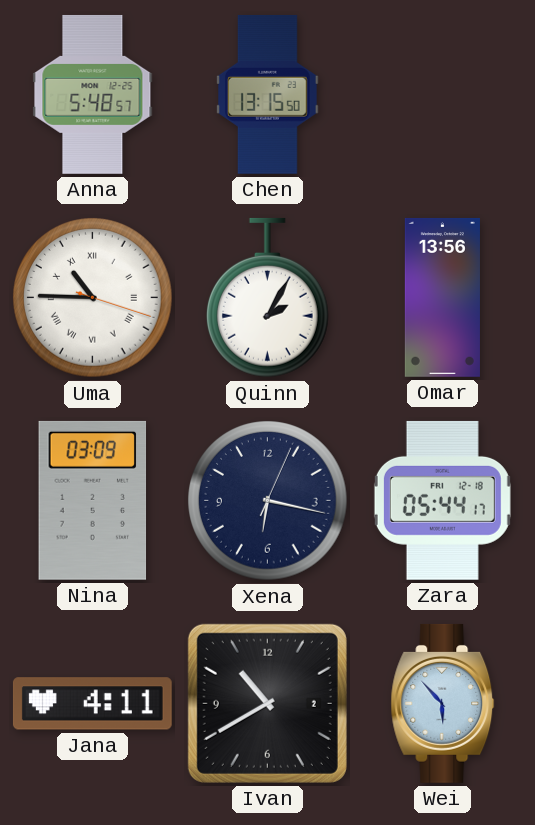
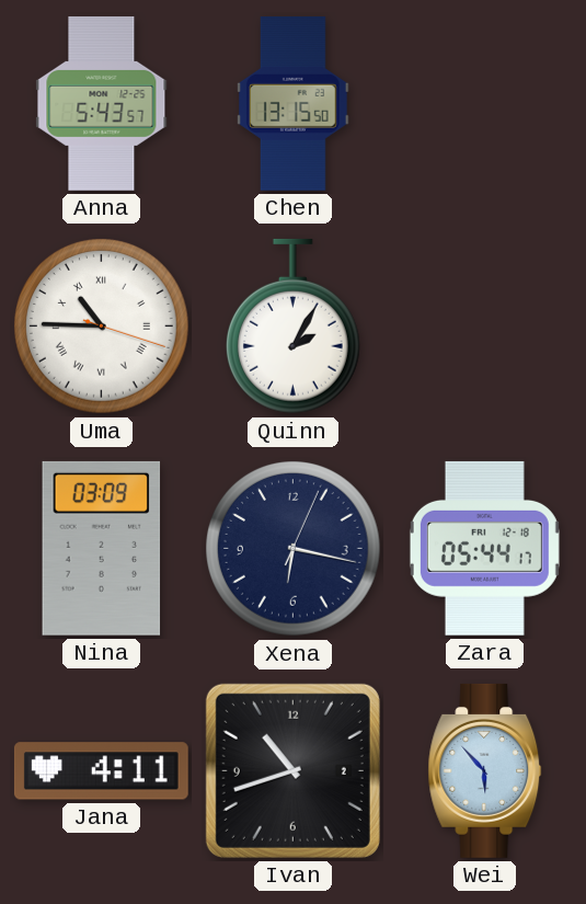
Anna: 5:48 -> 5:43 (102, 103)
Omar: 13:56 -> none (442, 297)
Ivan: 10:40 -> 10:42 (292, 770)
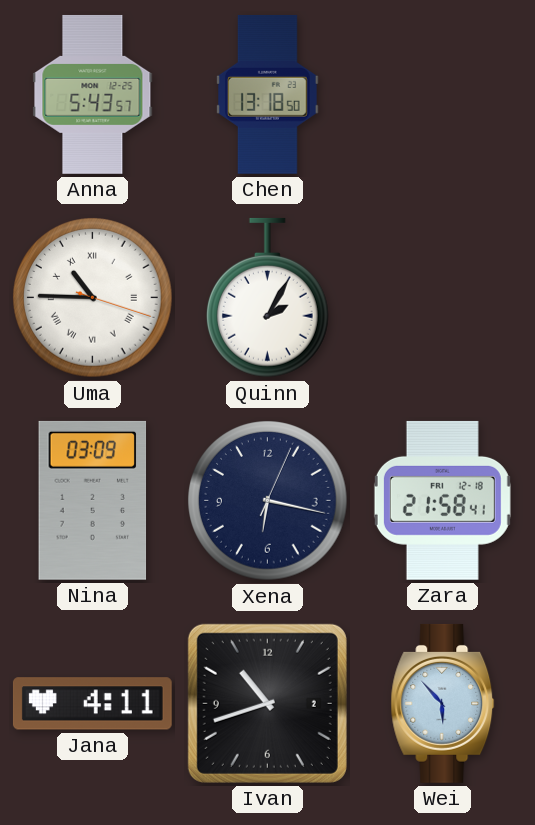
Chen: 13:15 -> 13:18 (268, 94)
Zara: 05:44 -> 21:58 (442, 500)
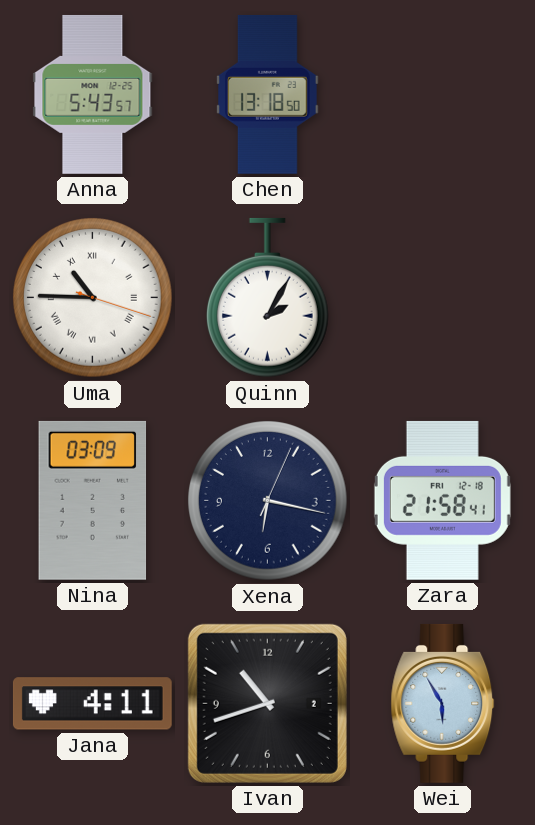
Wei: 5:53 -> 5:55 (443, 703)
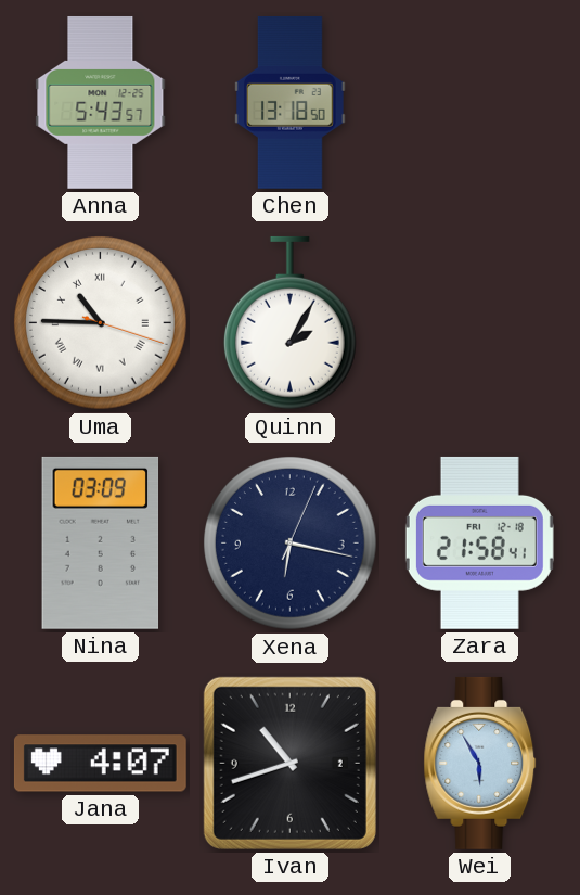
Jana: 4:11 -> 4:07 (100, 764)
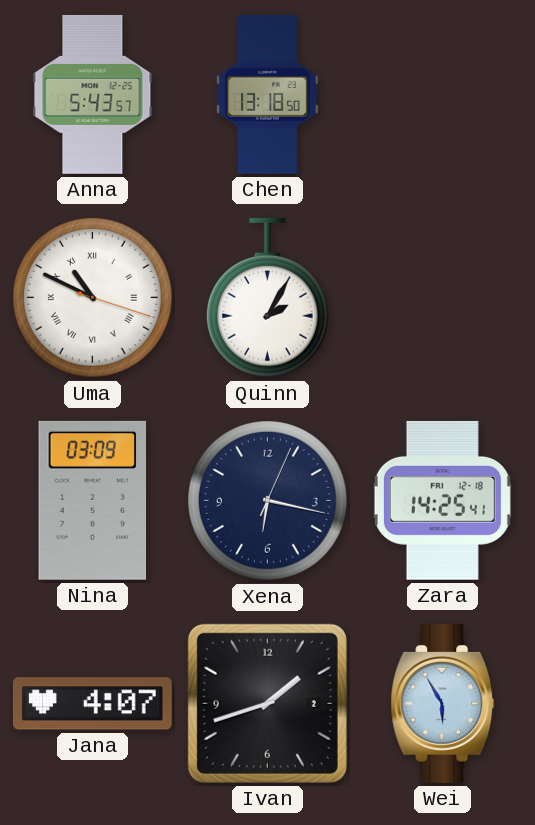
Uma: 10:45 -> 10:49 (93, 298)
Zara: 21:58 -> 14:25 (442, 500)
Ivan: 10:42 -> 1:42 (267, 703)
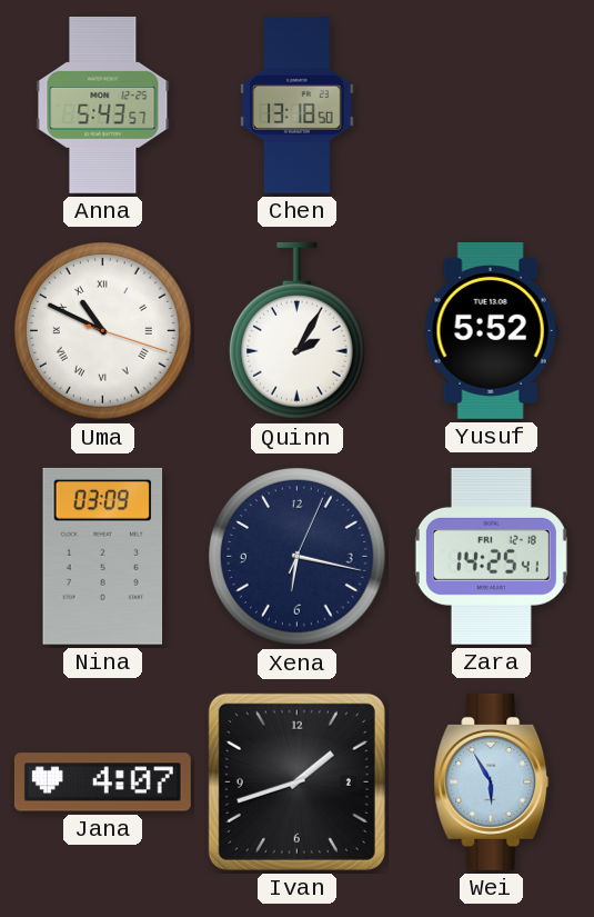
Yusuf: none -> 5:52 (491, 330)
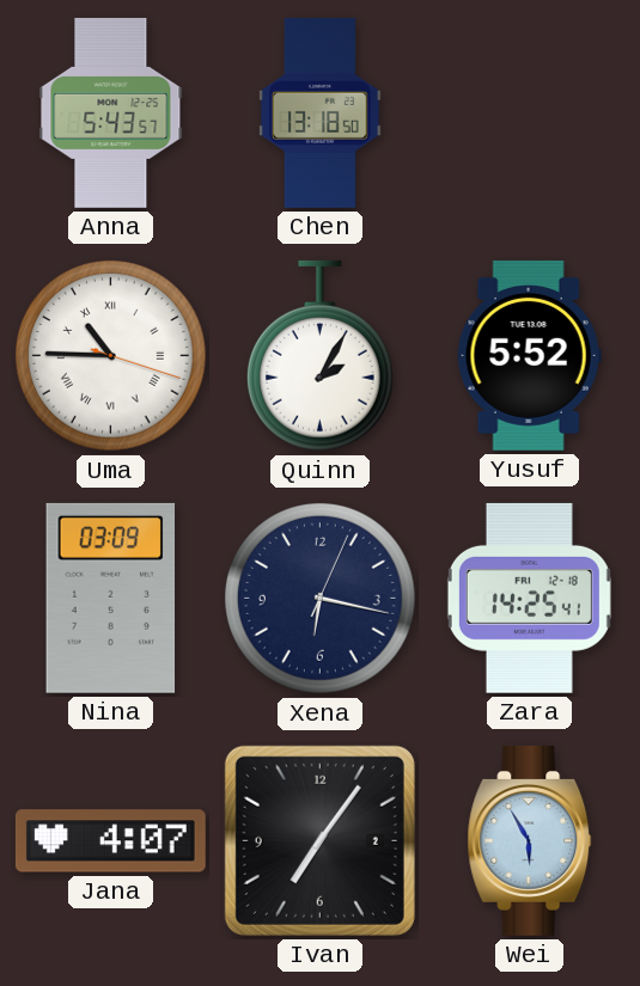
Uma: 10:49 -> 10:45 (111, 356)
Ivan: 1:42 -> 7:06 (319, 840)
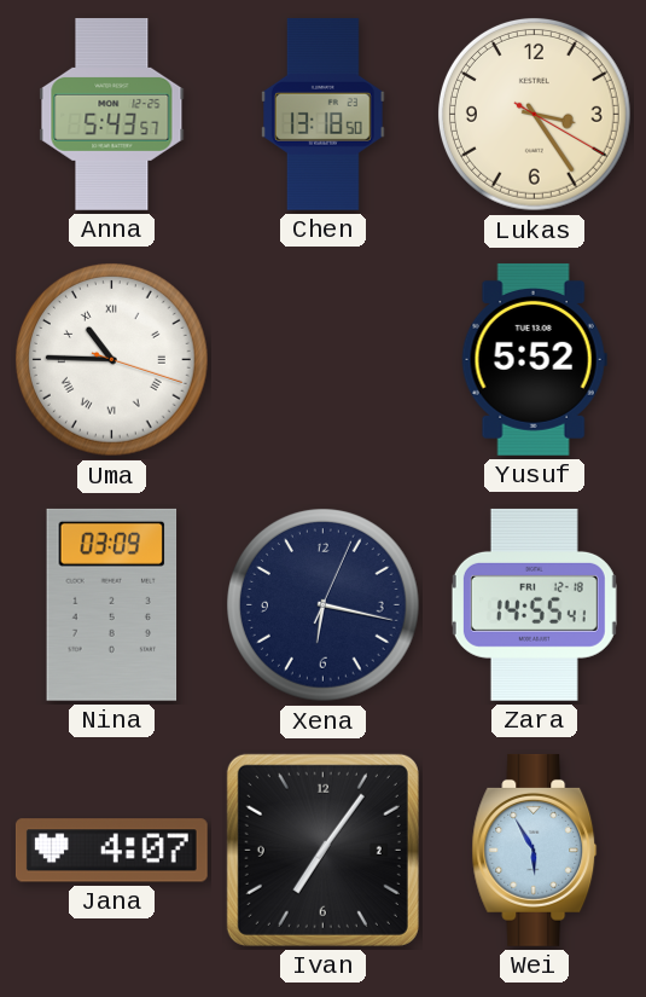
Lukas: none -> 3:24 (535, 115)
Quinn: 2:05 -> none (319, 356)
Zara: 14:25 -> 14:55 (534, 604)
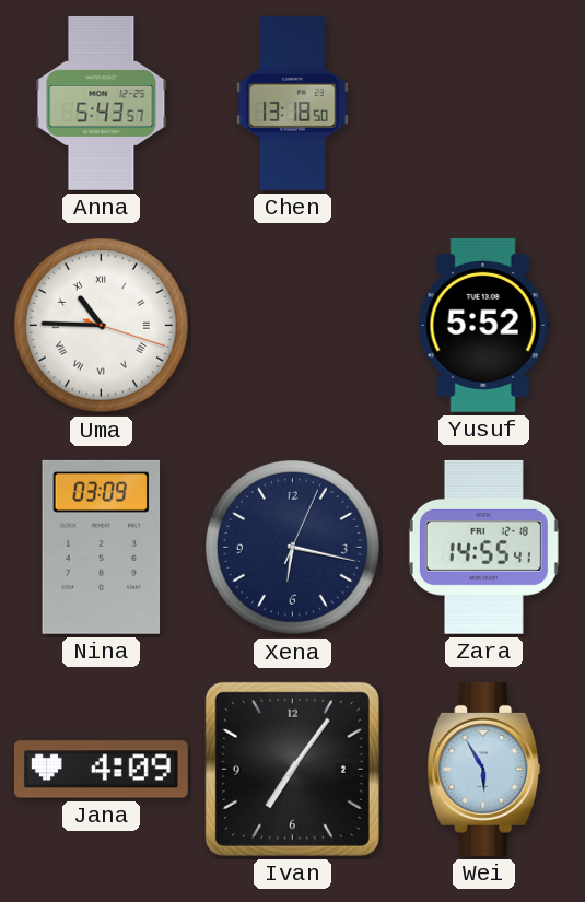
Lukas: 3:24 -> none (535, 115)
Jana: 4:07 -> 4:09 (101, 770)
